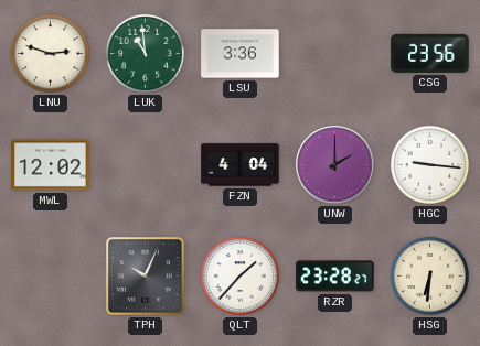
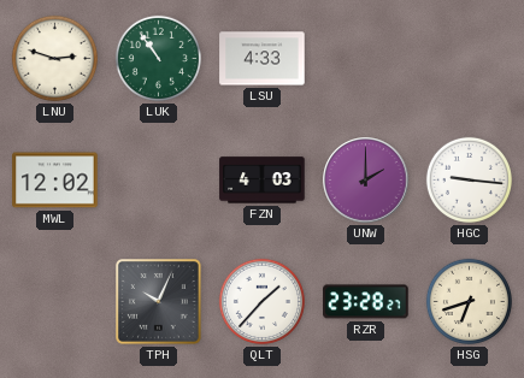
LUK: 10:59 -> 10:54 (158, 58)
LSU: 3:36 -> 4:33 (263, 59)
CSG: 23:56 -> none (430, 53)
FZN: 4:04 -> 4:03 (263, 181)
HSG: 6:31 -> 6:42 (469, 301)
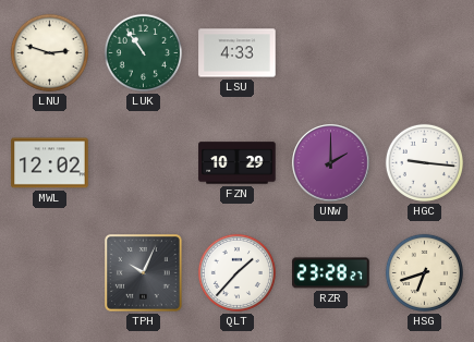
FZN: 4:03 -> 10:29 (238, 163)
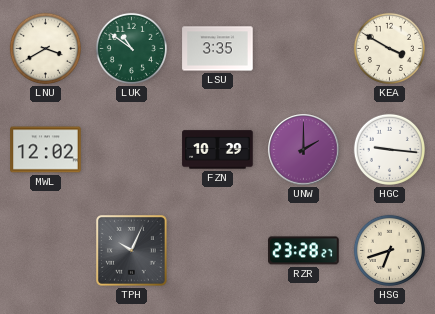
LNU: 2:48 -> 3:40 (45, 48)
LUK: 10:54 -> 10:51 (131, 48)
LSU: 4:33 -> 3:35 (218, 49)
KEA: none -> 3:50 (389, 48)
QLT: 1:37 -> none (236, 272)
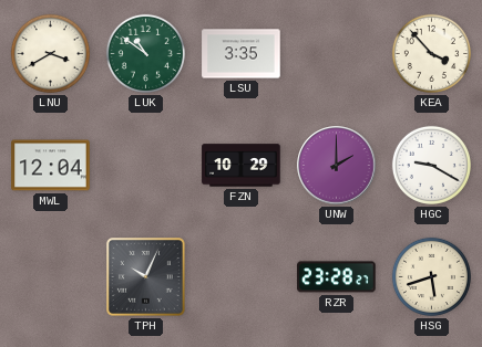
KEA: 3:50 -> 3:53 (431, 53)
MWL: 12:02 -> 12:04 (51, 166)
HGC: 9:16 -> 9:20 (431, 165)
HSG: 6:42 -> 5:42 (431, 276)
